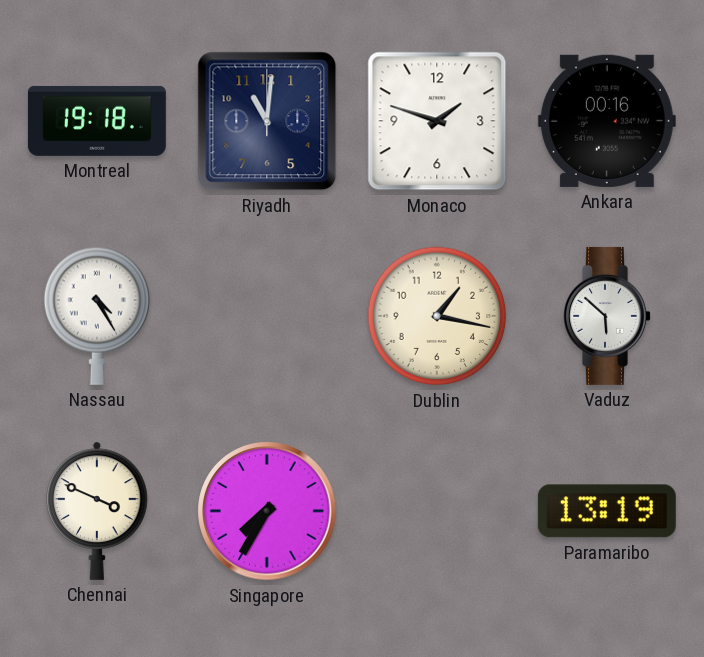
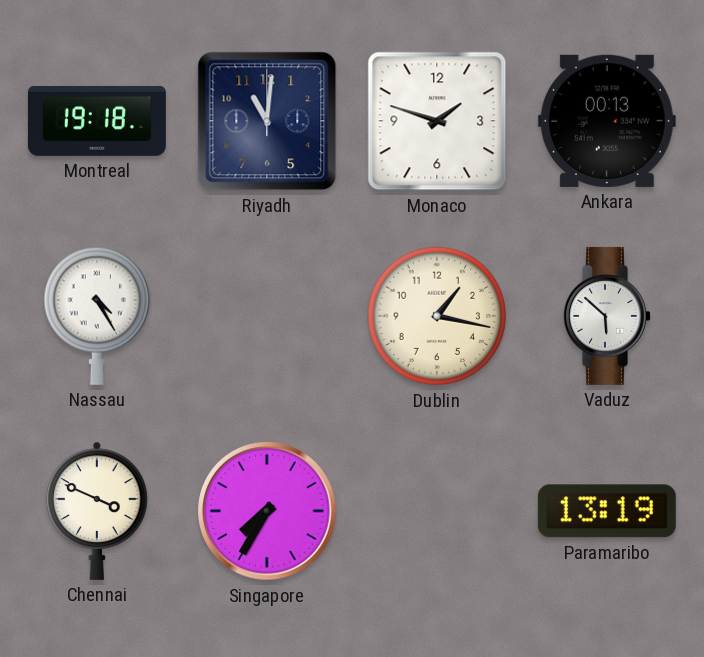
Ankara: 00:16 -> 00:13 (607, 121)
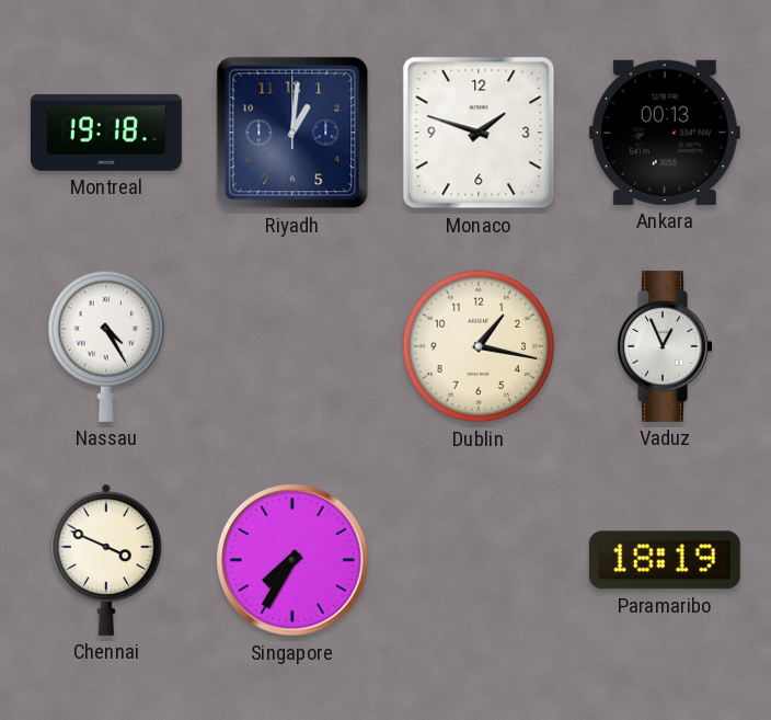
Riyadh: 11:01 -> 1:01 (292, 133)
Vaduz: 5:52 -> 12:56 (665, 346)
Paramaribo: 13:19 -> 18:19 (665, 560)
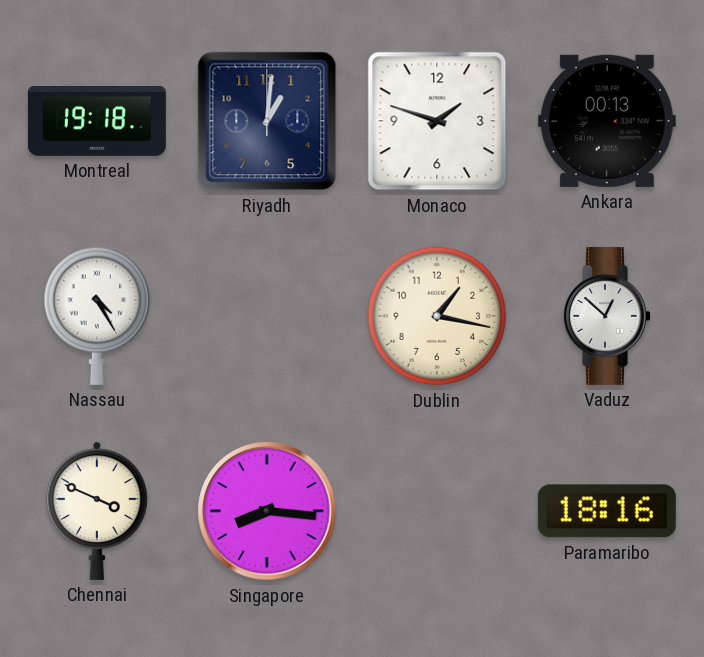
Vaduz: 12:56 -> 12:52 (607, 316)
Singapore: 7:35 -> 8:16 (267, 511)
Paramaribo: 18:19 -> 18:16 (607, 511)
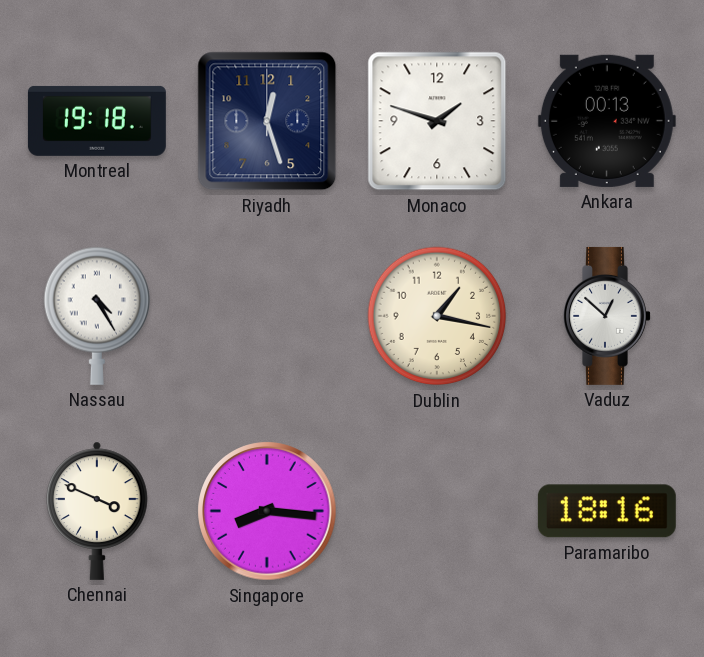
Riyadh: 1:01 -> 12:27 (267, 121)
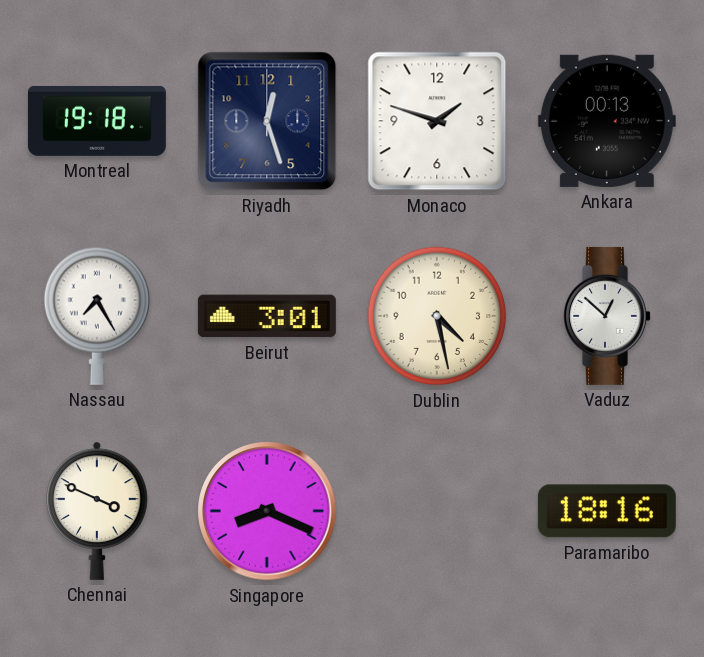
Nassau: 4:25 -> 7:25 (97, 316)
Beirut: none -> 3:01 (267, 316)
Dublin: 1:17 -> 4:28 (437, 316)
Singapore: 8:16 -> 8:19 (267, 511)
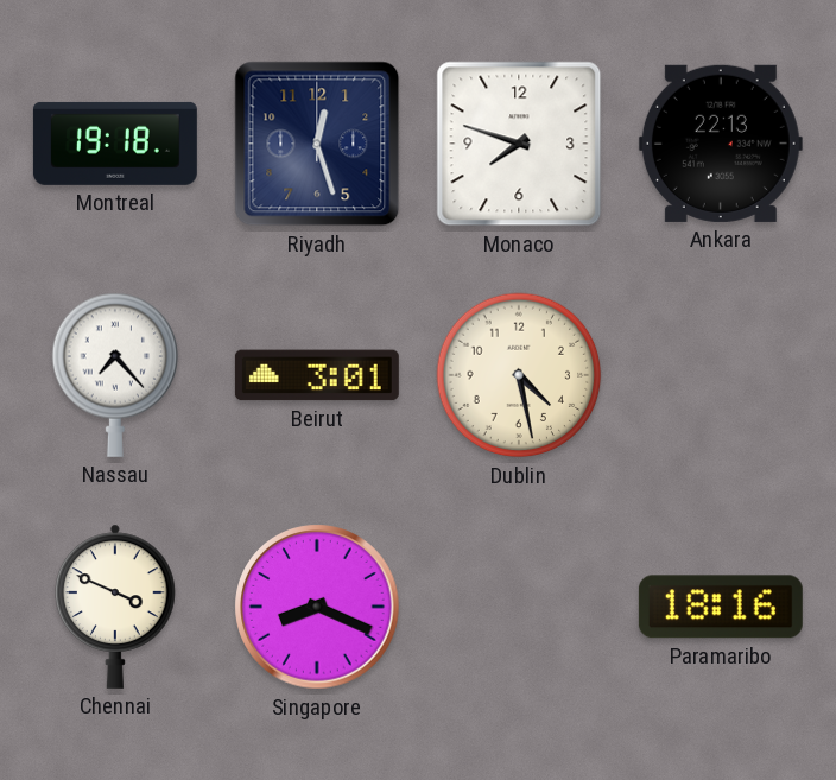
Monaco: 1:48 -> 7:48 (519, 144)
Ankara: 00:13 -> 22:13 (721, 144)
Nassau: 7:25 -> 7:23 (115, 375)
Vaduz: 12:52 -> none (607, 316)
